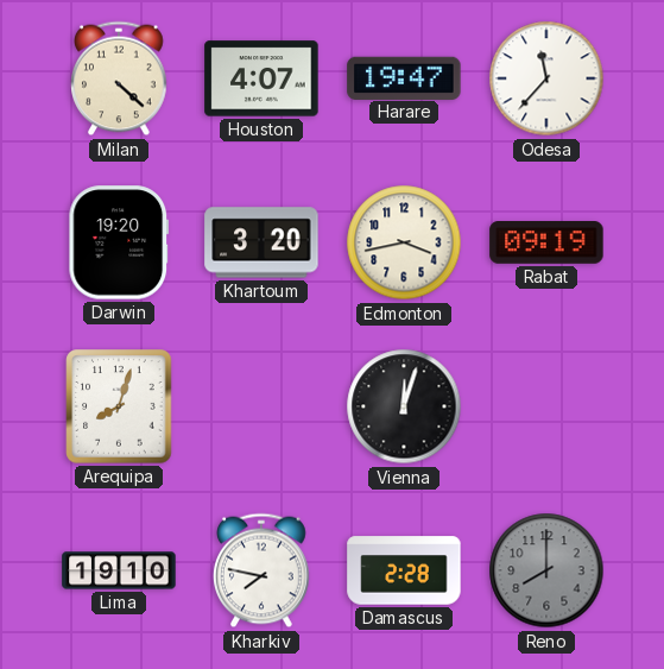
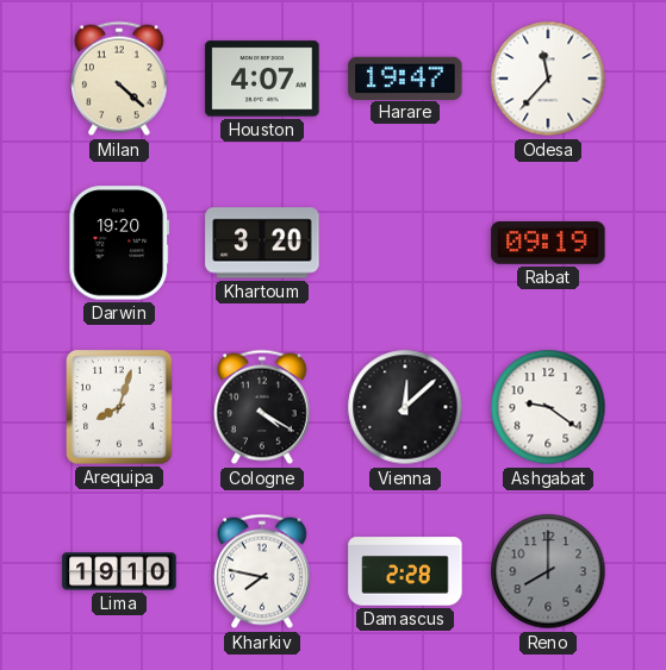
Edmonton: 3:43 -> none (404, 242)
Cologne: none -> 4:20 (263, 407)
Vienna: 12:03 -> 12:08 (405, 407)
Ashgabat: none -> 9:21 (548, 407)
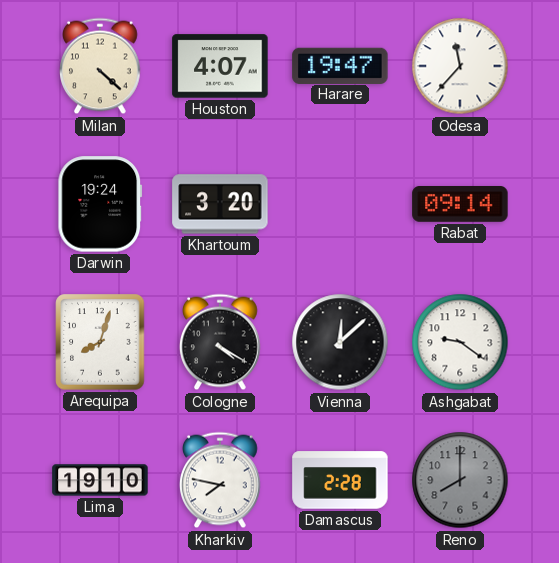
Darwin: 19:20 -> 19:24 (100, 204)
Rabat: 09:19 -> 09:14 (460, 205)
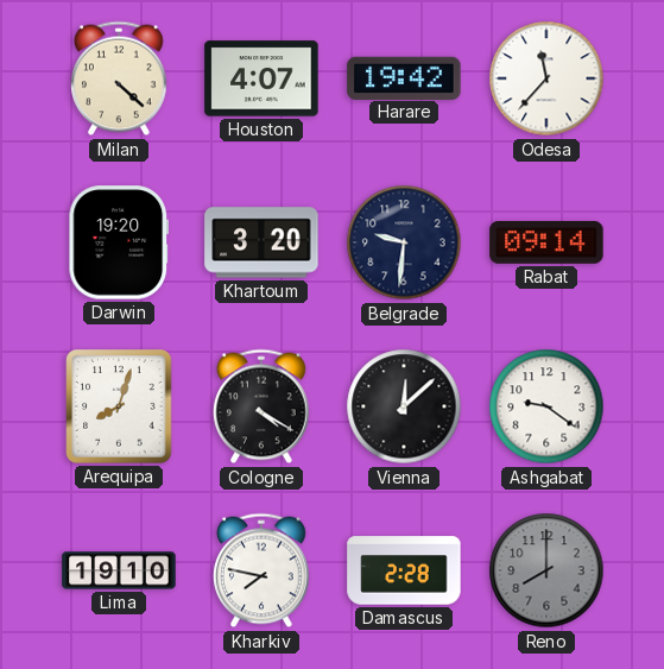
Harare: 19:47 -> 19:42 (404, 77)
Darwin: 19:24 -> 19:20 (119, 242)
Belgrade: none -> 9:31 (404, 242)
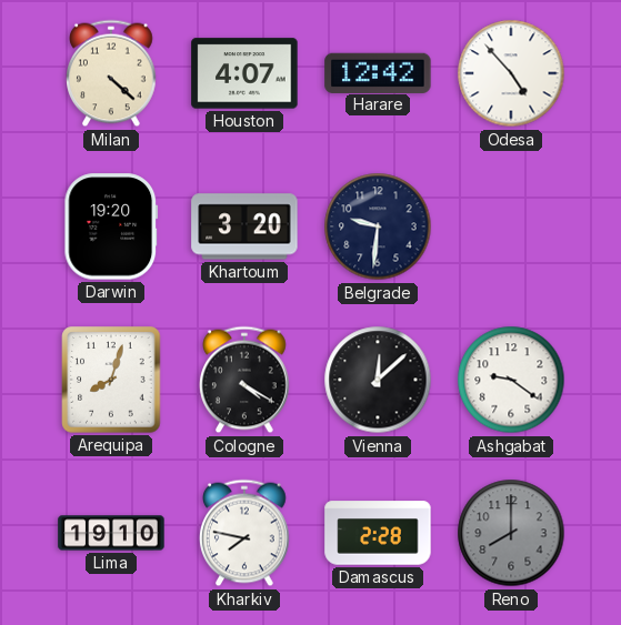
Harare: 19:42 -> 12:42 (378, 72)
Odesa: 11:37 -> 4:53 (511, 73)
Rabat: 09:14 -> none (546, 244)
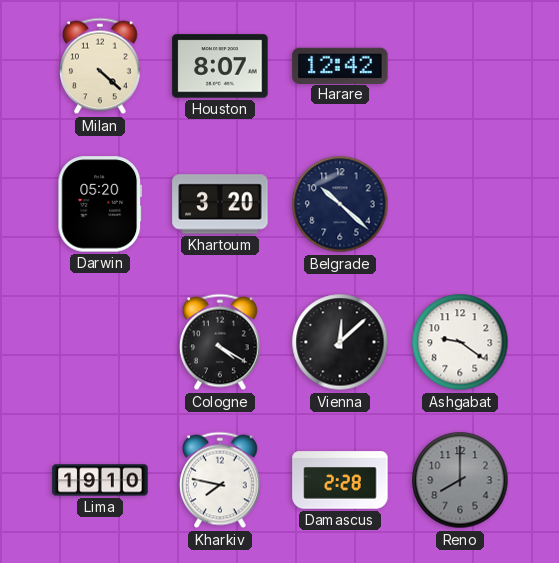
Houston: 4:07 -> 8:07 (220, 66)
Odesa: 4:53 -> none (511, 73)
Darwin: 19:20 -> 05:20 (100, 204)
Belgrade: 9:31 -> 10:22 (340, 204)
Arequipa: 8:03 -> none (111, 380)
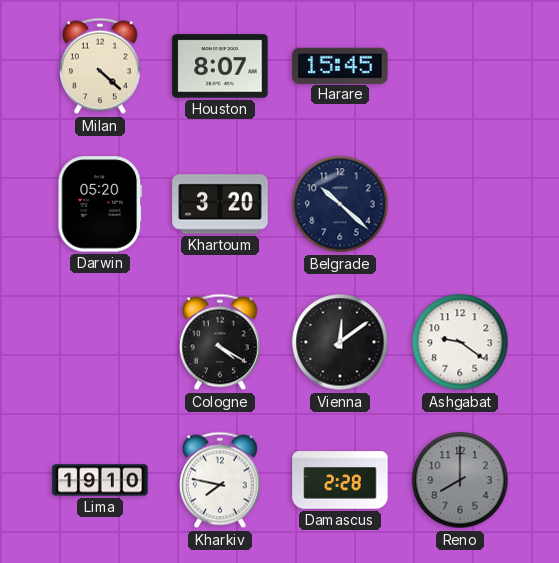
Harare: 12:42 -> 15:45 (340, 65)
Vienna: 12:08 -> 12:09 (340, 342)
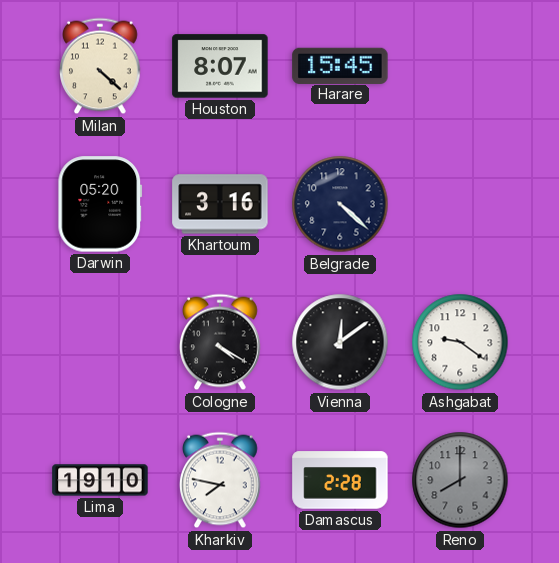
Khartoum: 3:20 -> 3:16 (220, 204)
Belgrade: 10:22 -> 4:22 (340, 204)
